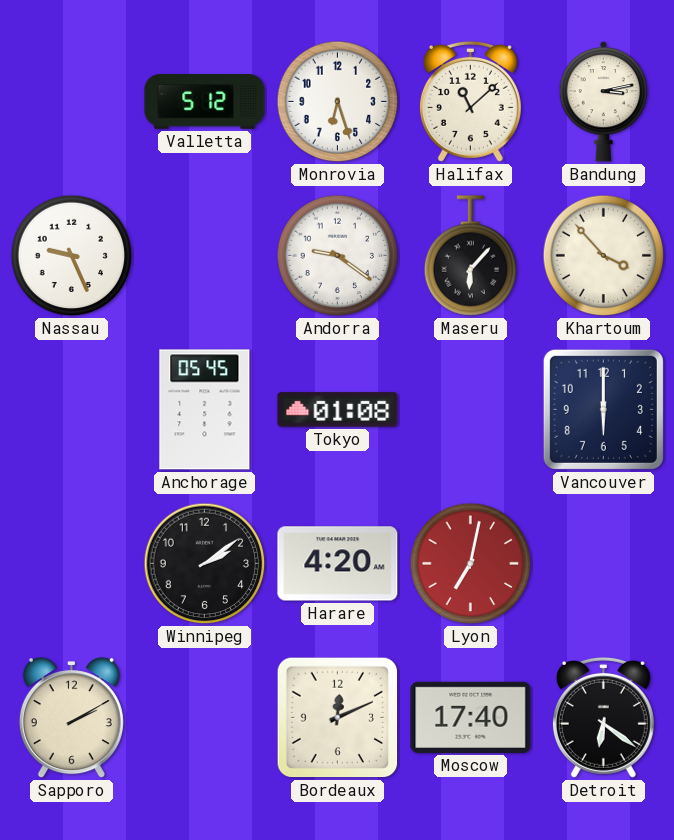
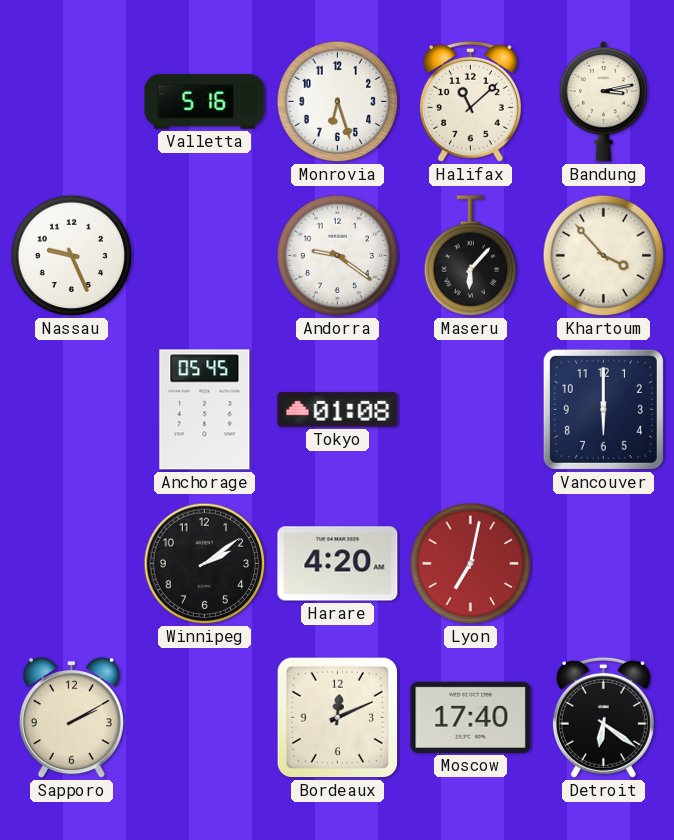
Valletta: 5:12 -> 5:16 (205, 102)
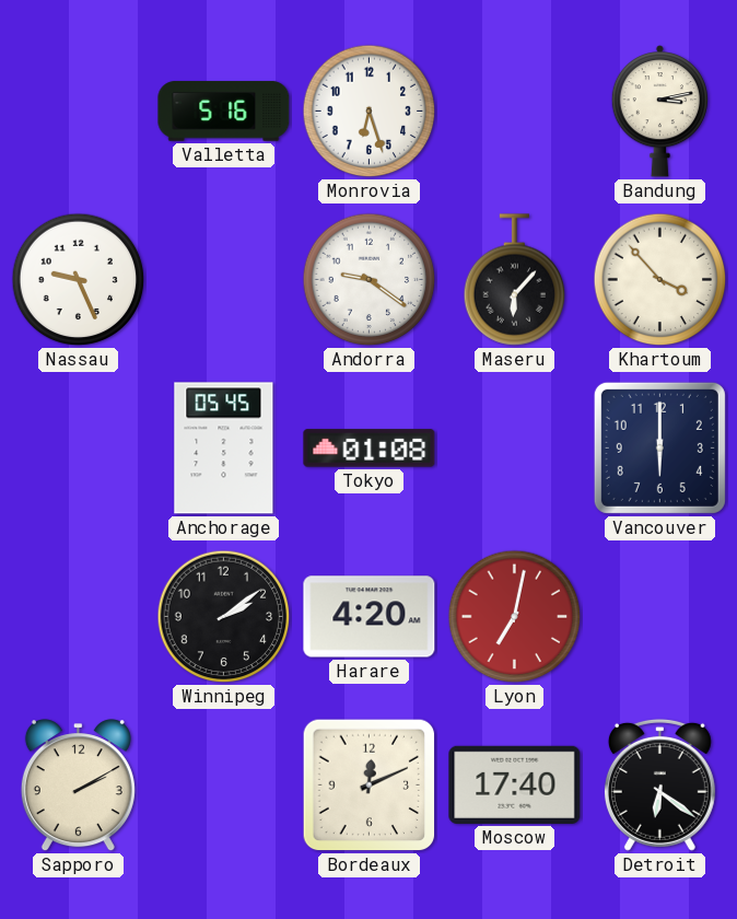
Halifax: 11:08 -> none (470, 101)
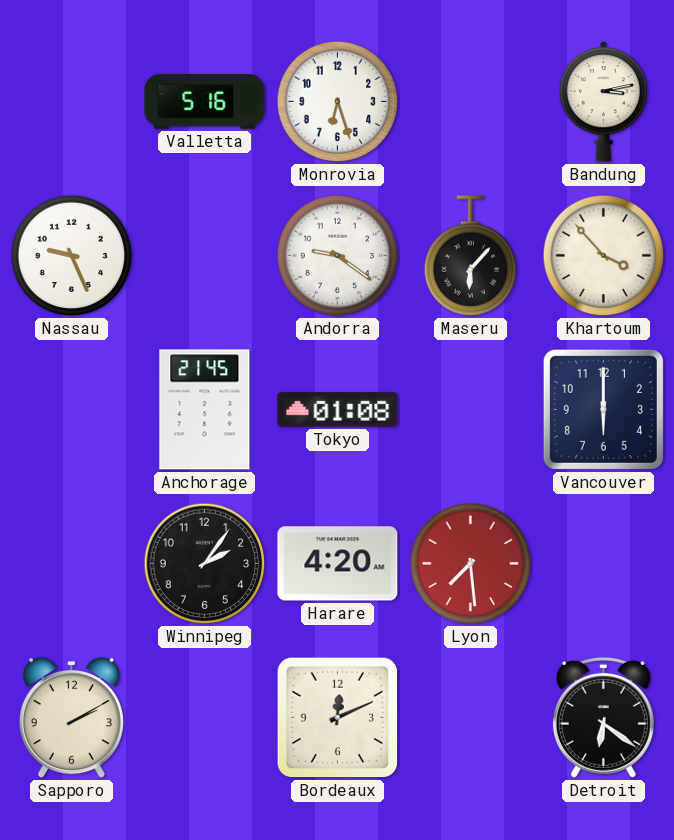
Anchorage: 05:45 -> 21:45 (205, 410)
Winnipeg: 2:09 -> 2:06 (205, 564)
Lyon: 7:02 -> 7:29 (471, 564)
Moscow: 17:40 -> none (515, 784)
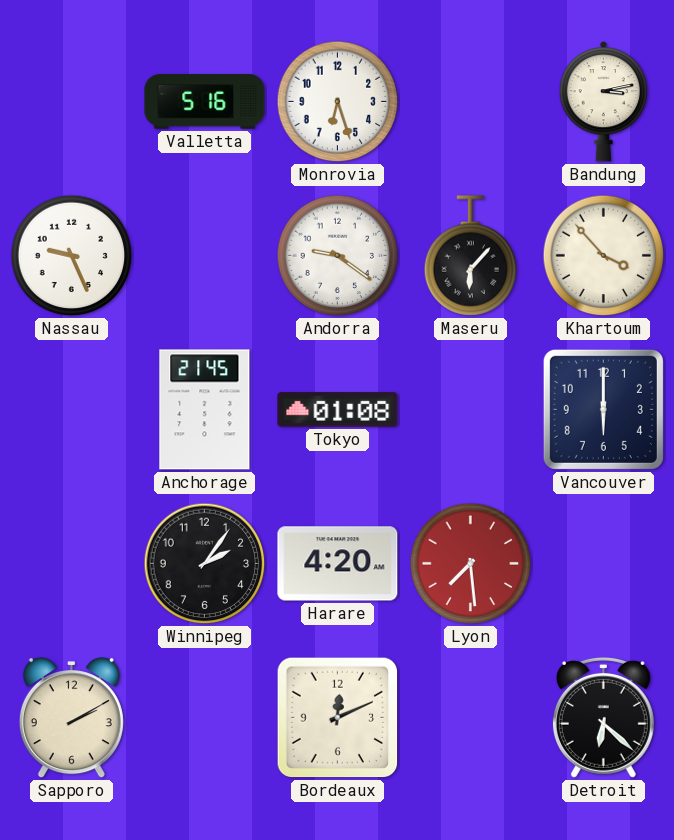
Detroit: 6:21 -> 6:22 (603, 717)
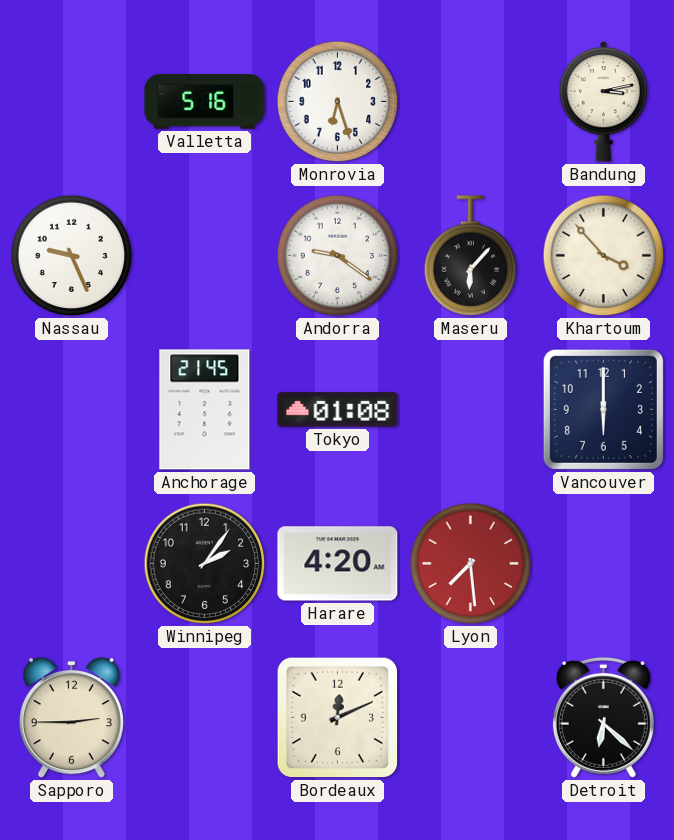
Sapporo: 2:10 -> 2:45 (71, 718)
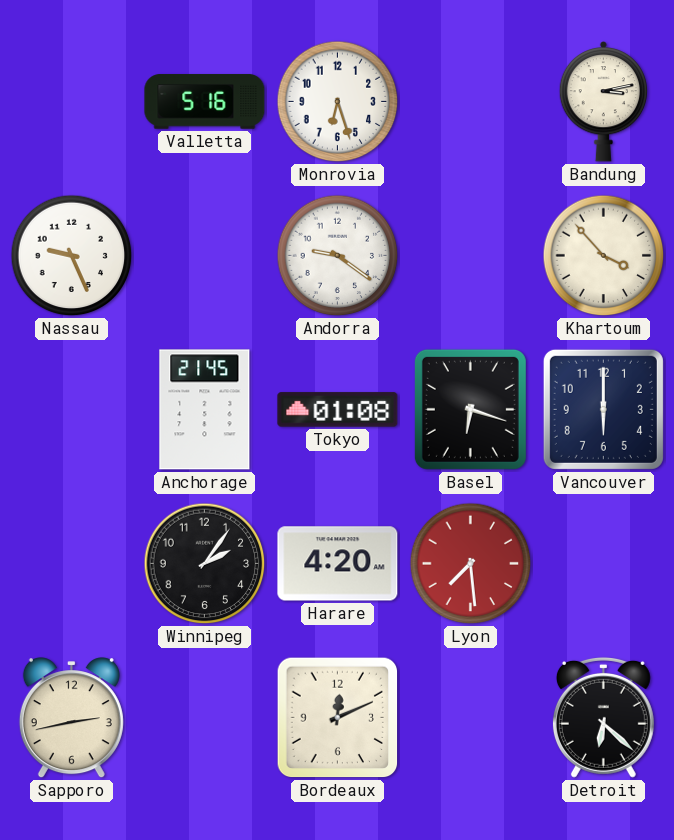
Maseru: 6:07 -> none (471, 256)
Basel: none -> 6:18 (470, 409)
Sapporo: 2:45 -> 2:43 (71, 718)
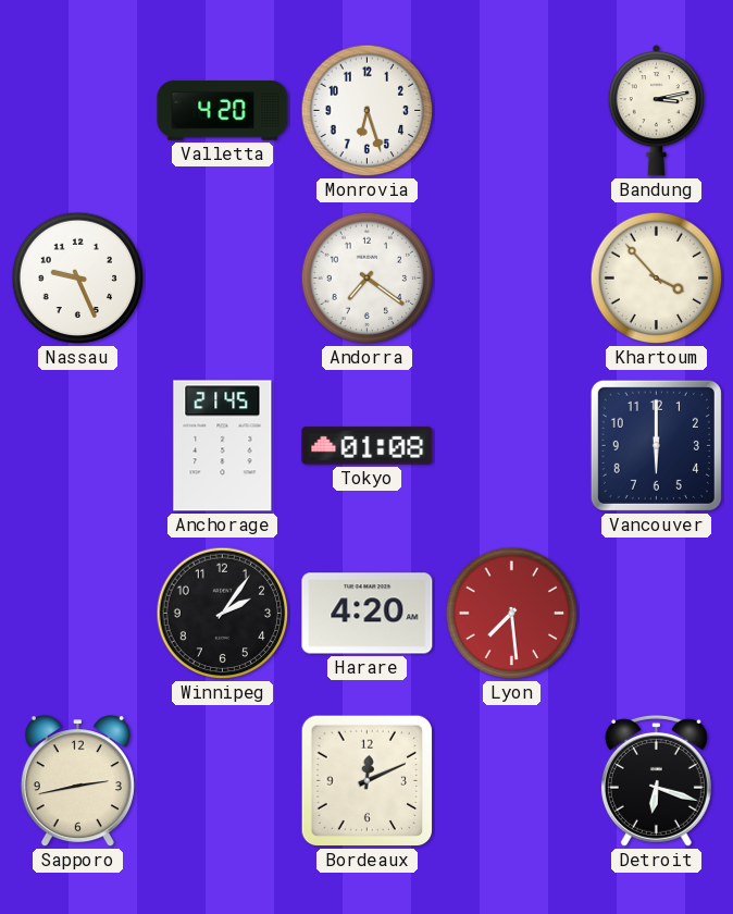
Valletta: 5:16 -> 4:20 (223, 111)
Andorra: 9:21 -> 7:21 (368, 279)
Basel: 6:18 -> none (470, 409)
Detroit: 6:22 -> 6:18 (656, 780)
